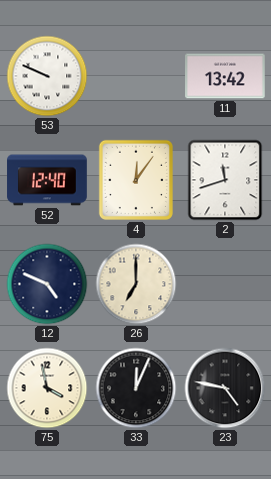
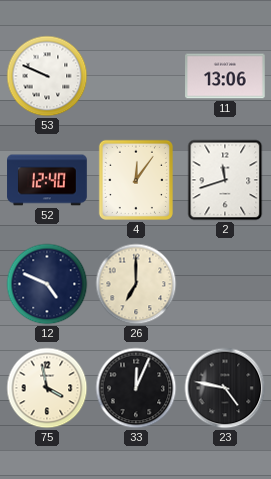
11: 13:42 -> 13:06 (225, 76)
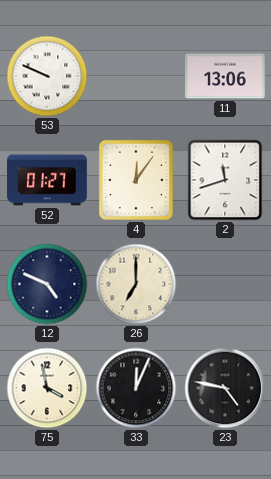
52: 12:40 -> 01:27 (47, 180)
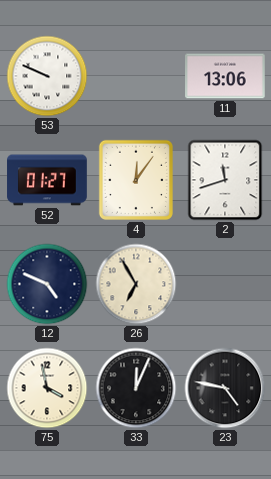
26: 7:00 -> 6:55 (136, 284)
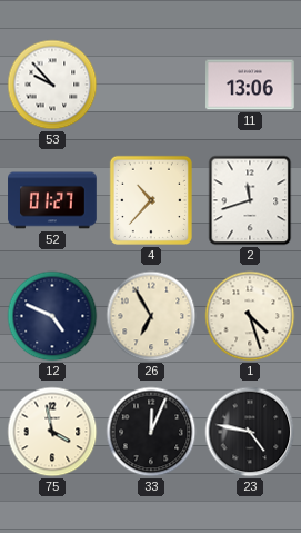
53: 9:49 -> 9:53 (52, 85)
4: 12:06 -> 10:37 (151, 200)
1: none -> 4:27 (250, 316)
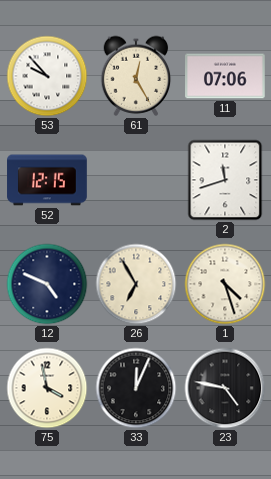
61: none -> 12:25 (136, 76)
11: 13:06 -> 07:06 (225, 76)
52: 01:27 -> 12:15 (47, 180)
4: 10:37 -> none (151, 200)
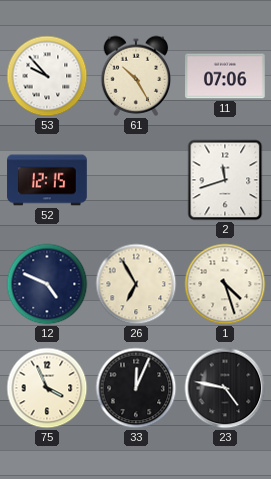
61: 12:25 -> 10:25 (136, 76)
75: 3:58 -> 3:56 (47, 388)
